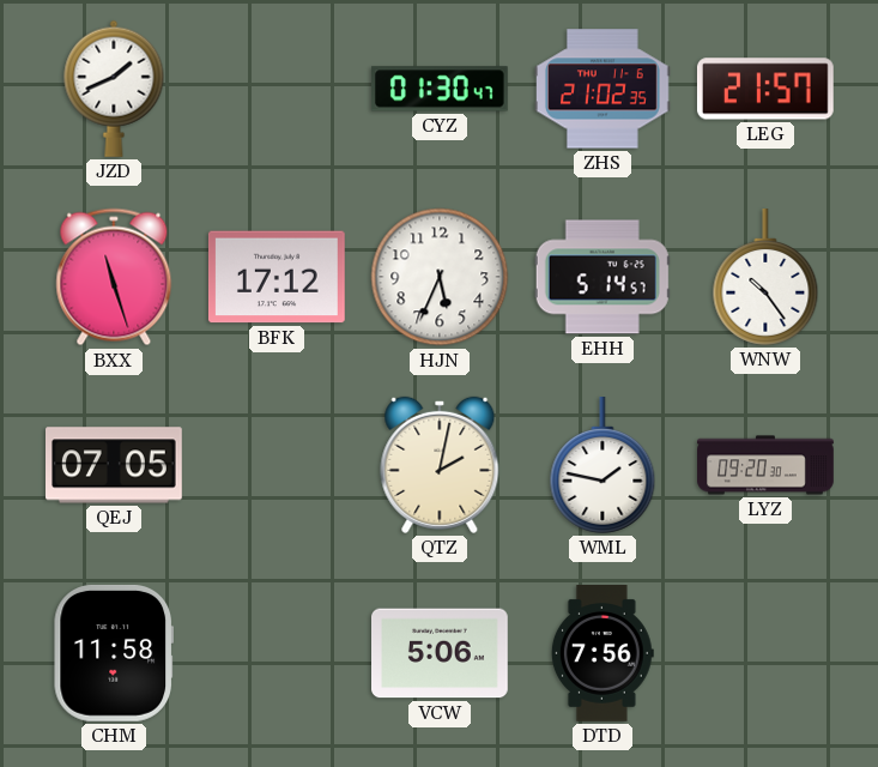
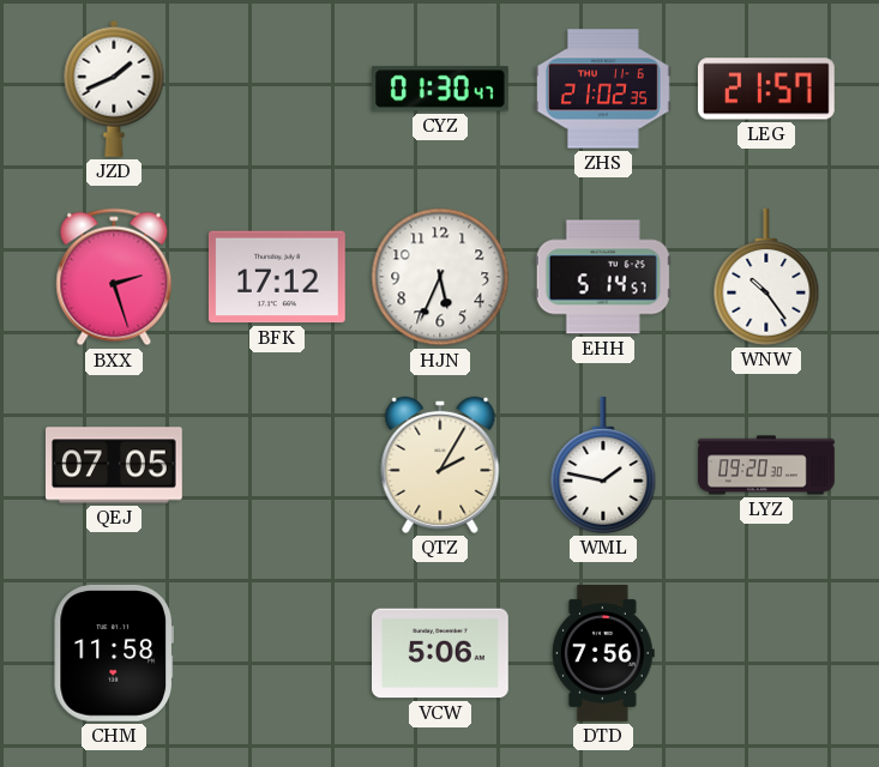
BXX: 11:27 -> 2:27 (114, 277)
QTZ: 2:02 -> 2:05 (440, 465)
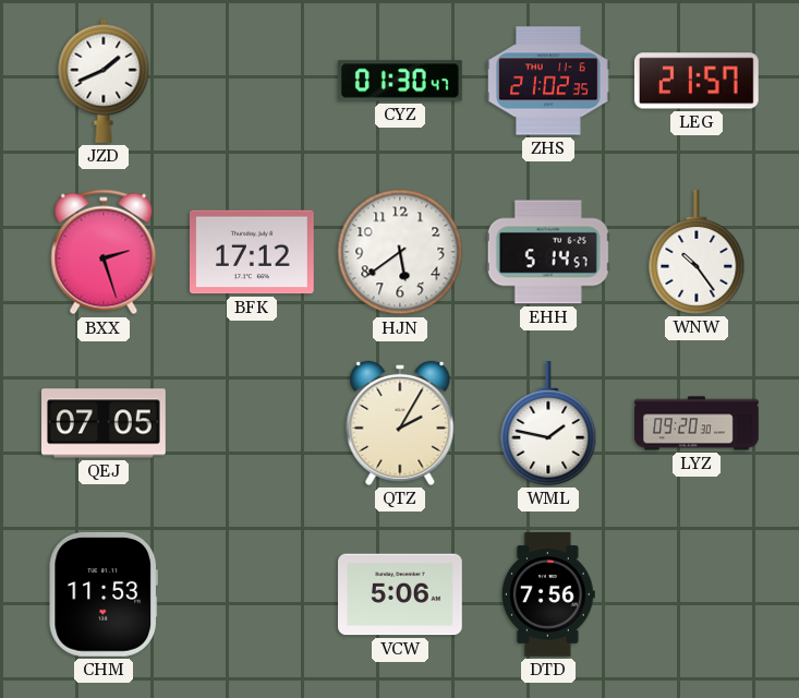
HJN: 5:34 -> 5:39 (400, 252)
CHM: 11:58 -> 11:53 (102, 594)
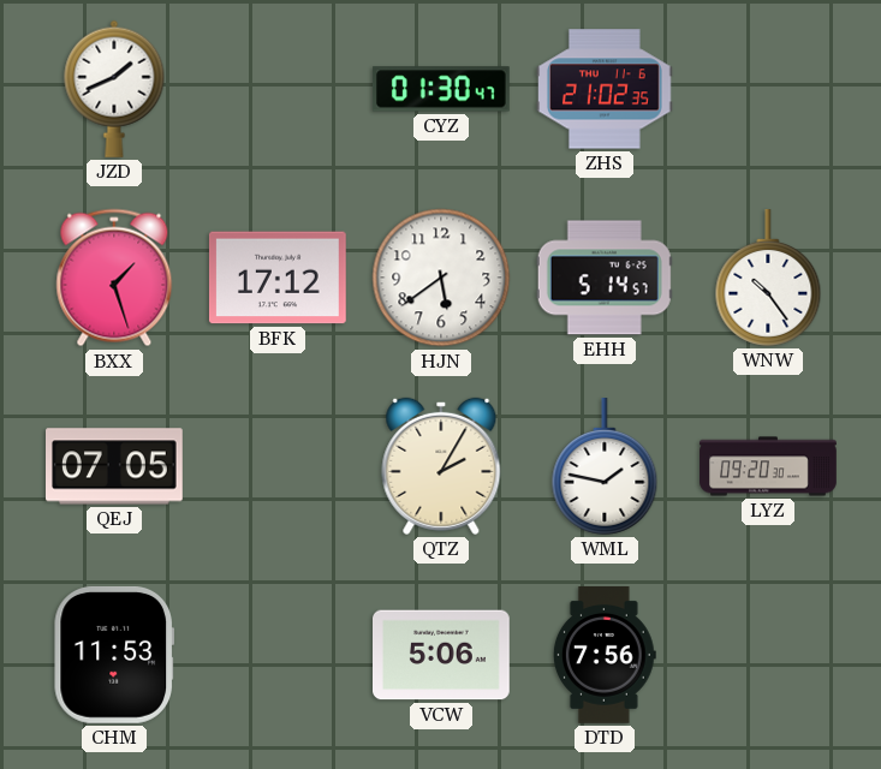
LEG: 21:57 -> none (697, 81)
BXX: 2:27 -> 1:27 (114, 278)
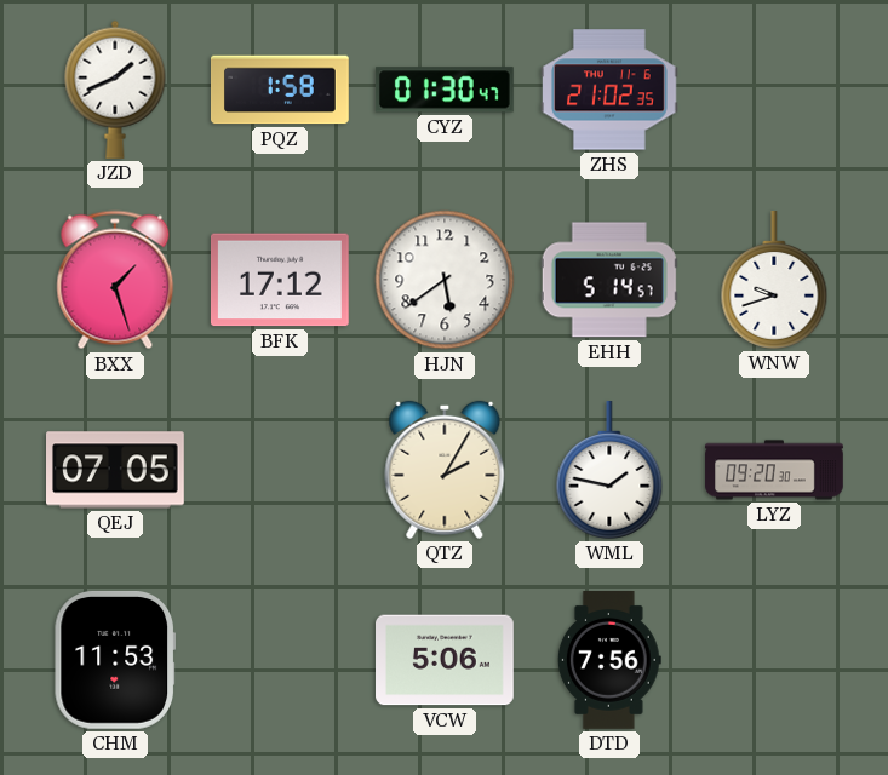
PQZ: none -> 1:58 (281, 90)
WNW: 10:24 -> 9:42 (774, 281)
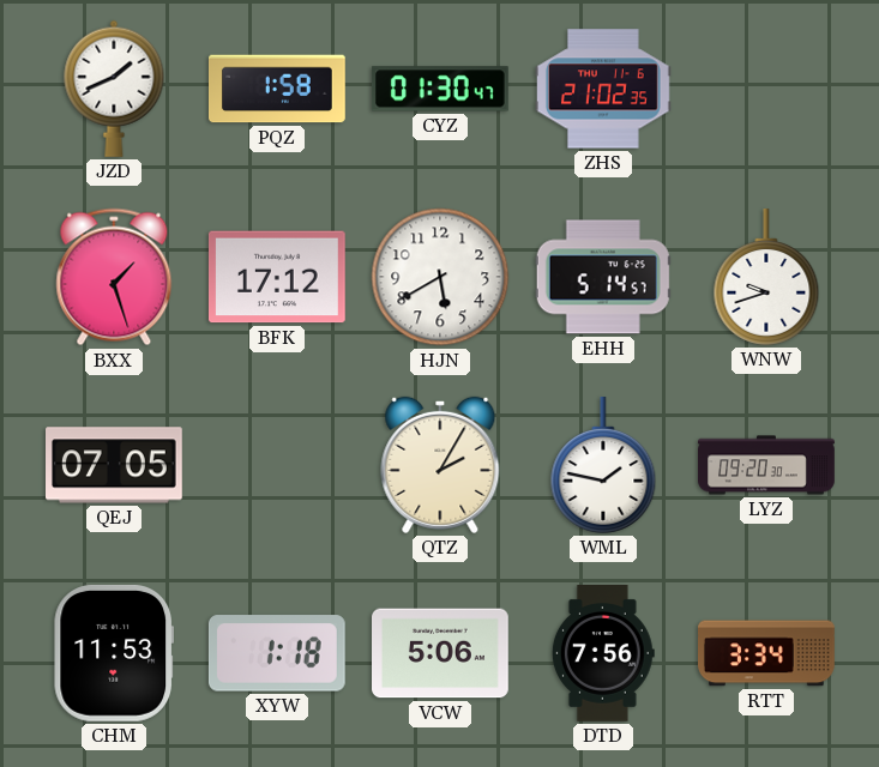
HJN: 5:39 -> 5:40 (440, 277)
XYW: none -> 1:18 (277, 653)
RTT: none -> 3:34 (767, 653)
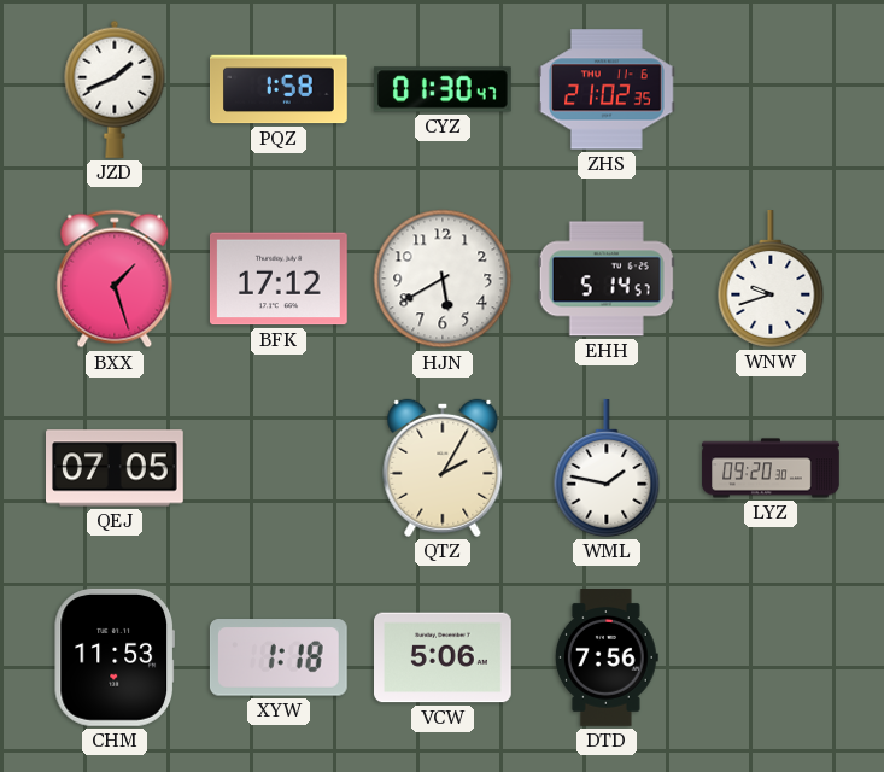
RTT: 3:34 -> none (767, 653)
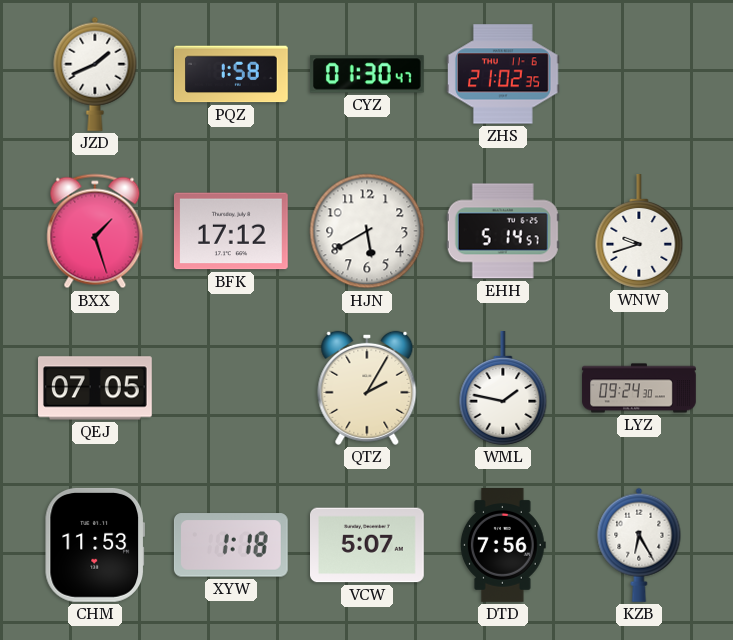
LYZ: 09:20 -> 09:24 (639, 388)
VCW: 5:06 -> 5:07 (368, 545)
KZB: none -> 6:25 (639, 545)
